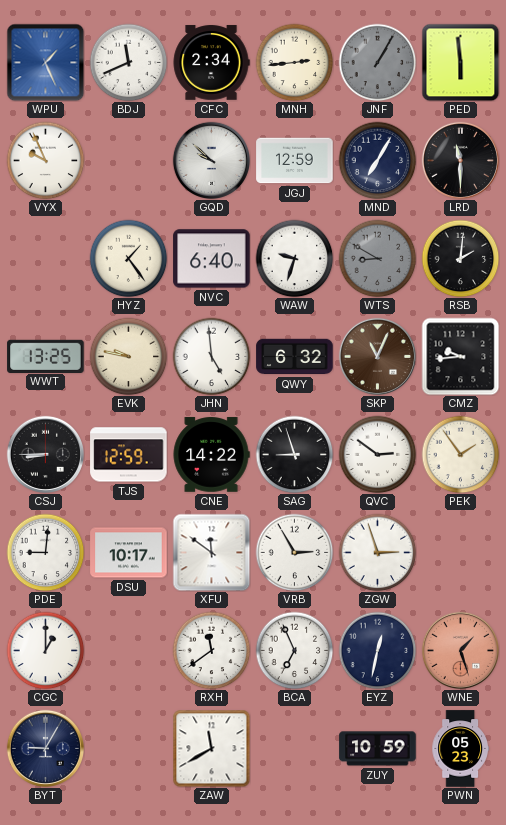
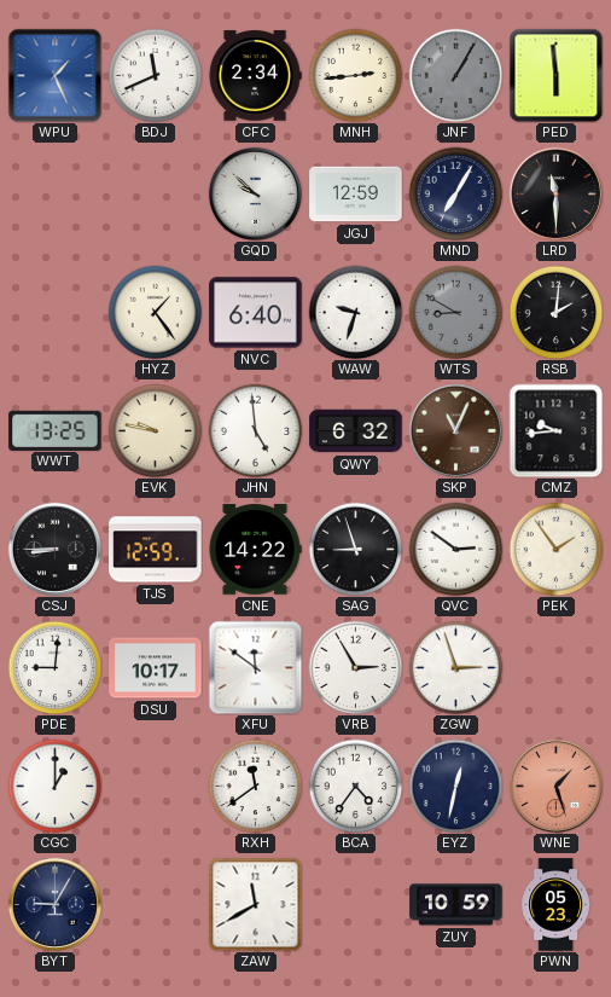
VYX: 9:56 -> none (45, 160)
BCA: 6:56 -> 4:36 (355, 786)
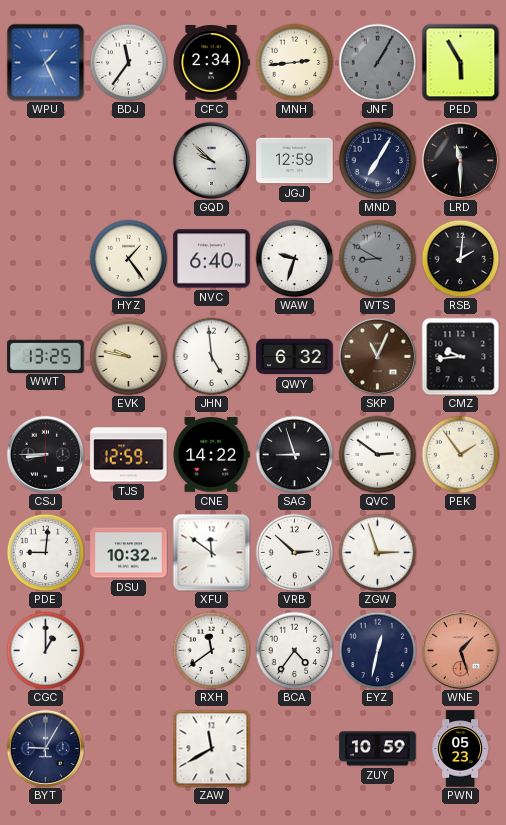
BDJ: 11:41 -> 11:36 (128, 62)
PED: 5:59 -> 5:55 (460, 62)
DSU: 10:17 -> 10:32 (129, 553)
VRB: 2:55 -> 2:52 (294, 552)
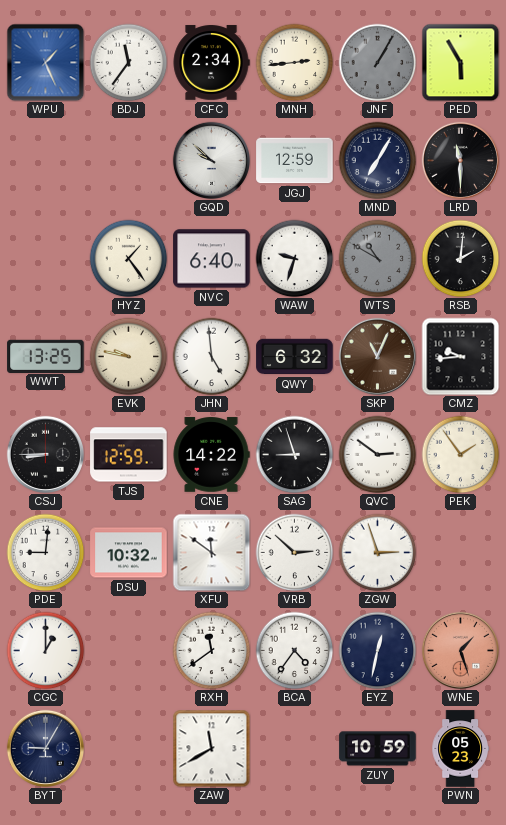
WTS: 8:50 -> 10:50 (377, 258)
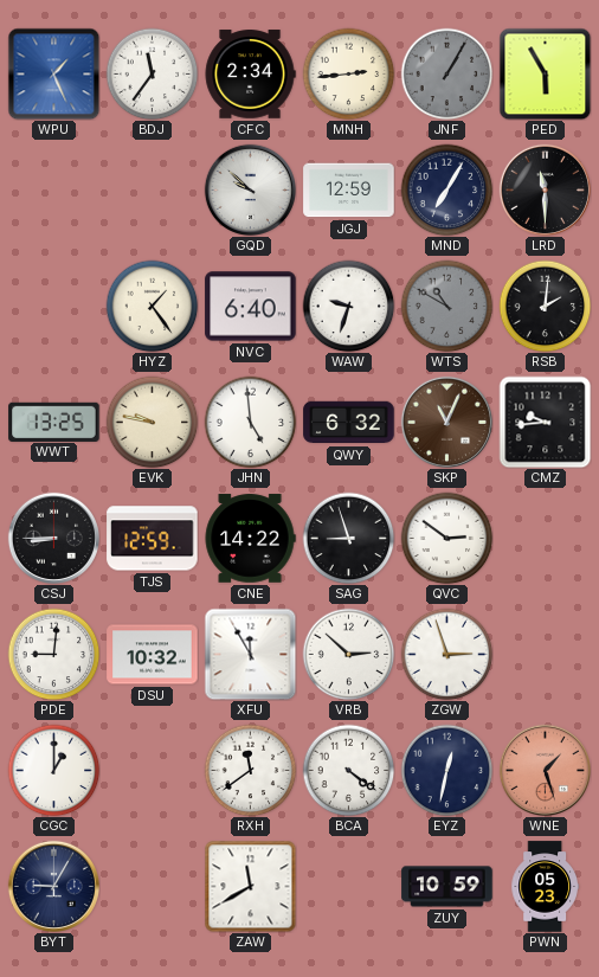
PEK: 1:54 -> none (460, 454)
XFU: 11:51 -> 11:55 (250, 654)
BCA: 4:36 -> 4:21 (348, 770)
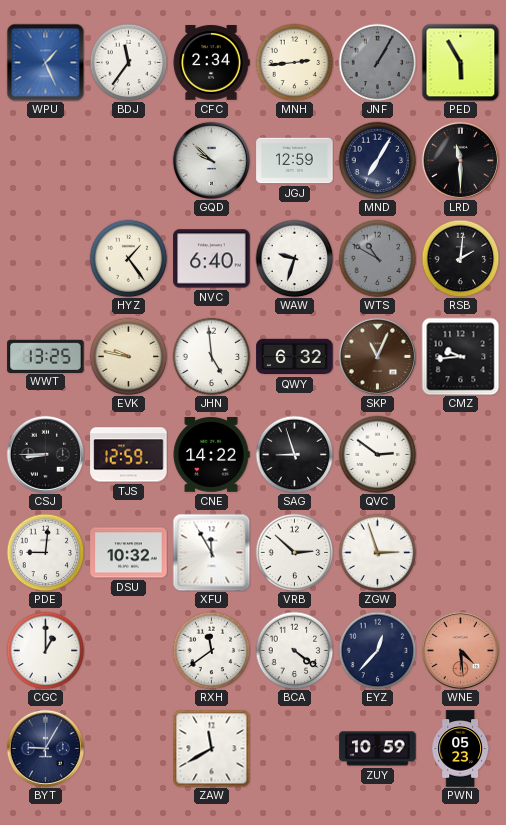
EYZ: 12:32 -> 12:37 (377, 650)
WNE: 1:27 -> 4:29 (460, 650)
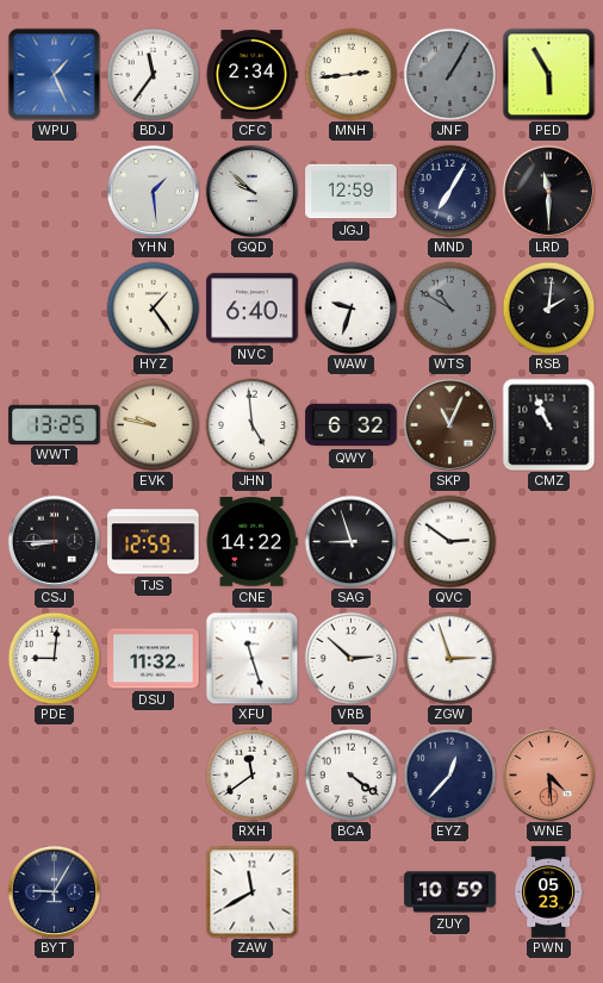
YHN: none -> 1:29 (153, 191)
CMZ: 9:44 -> 10:56 (548, 424)
DSU: 10:32 -> 11:32 (154, 659)
XFU: 11:55 -> 11:27 (251, 658)
CGC: 1:00 -> none (45, 650)
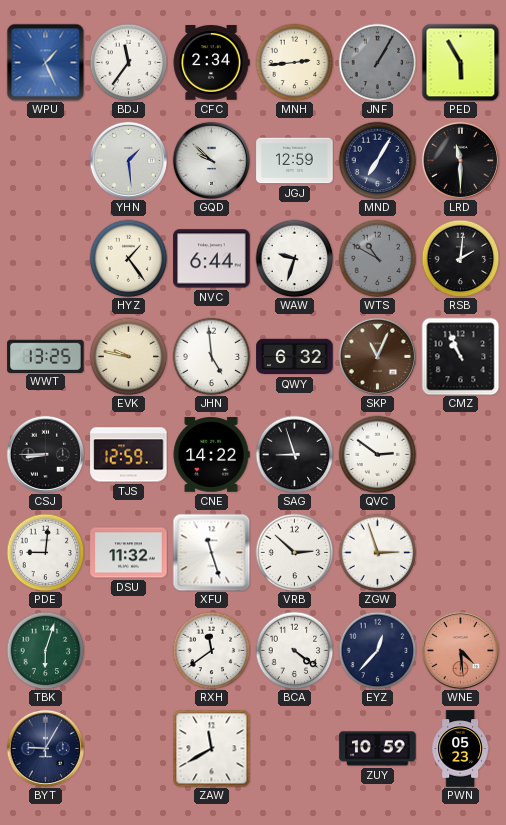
NVC: 6:40 -> 6:44 (212, 259)
TBK: none -> 6:03 (45, 650)
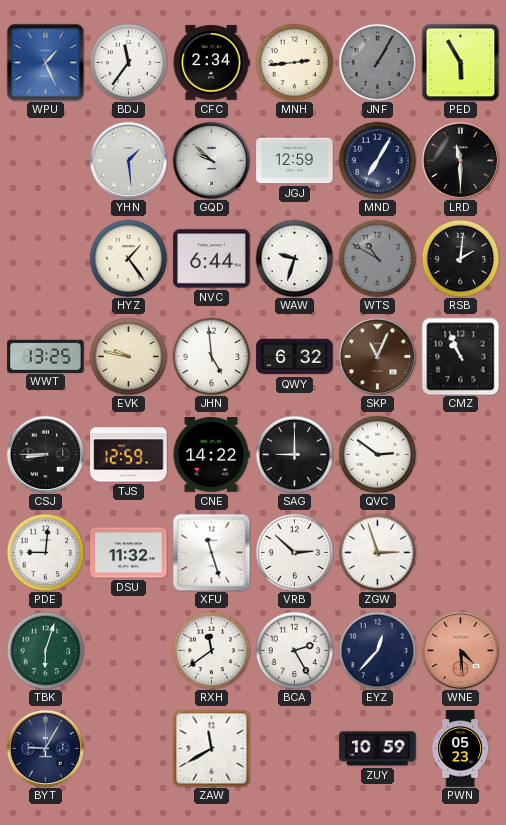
SAG: 8:57 -> 9:00 (294, 454)
BCA: 4:21 -> 2:25 (294, 650)
